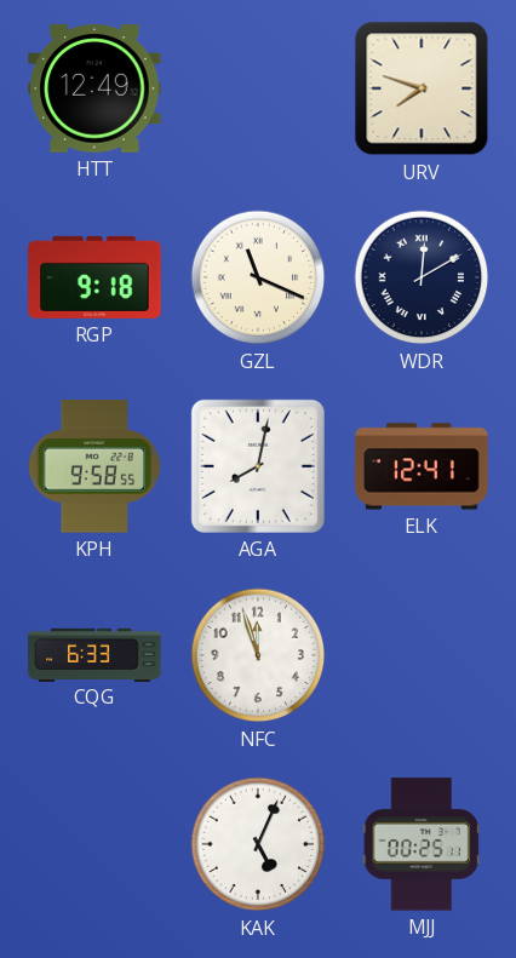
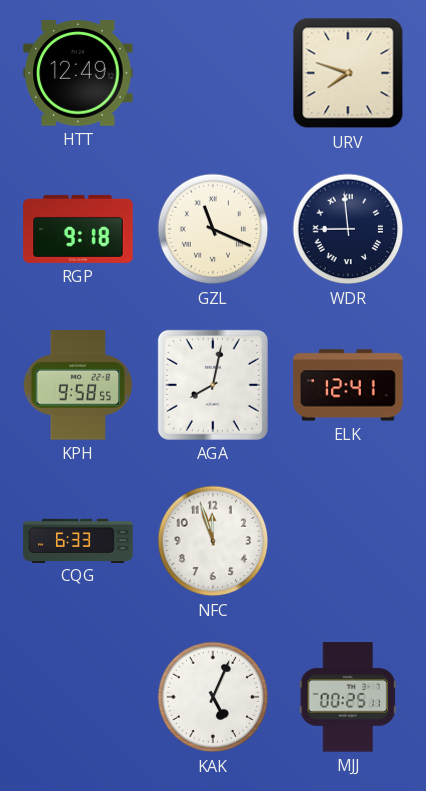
WDR: 12:10 -> 8:59 (348, 229)
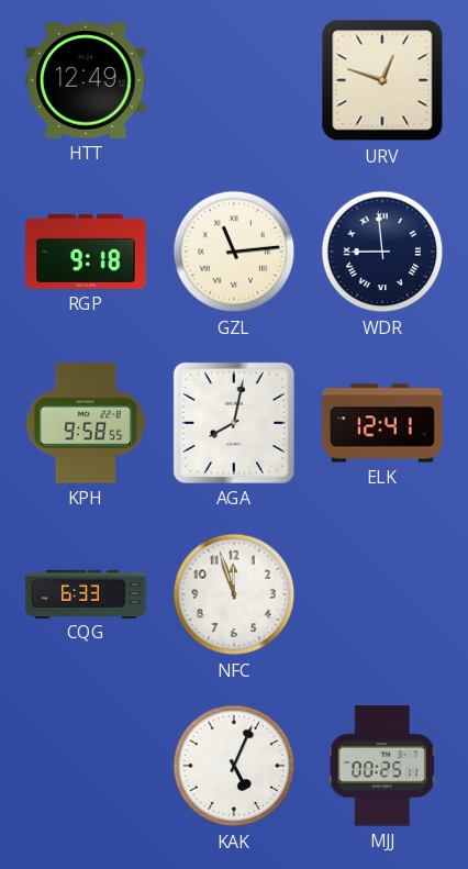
URV: 7:48 -> 12:48 (382, 80)
GZL: 11:19 -> 11:14 (234, 252)
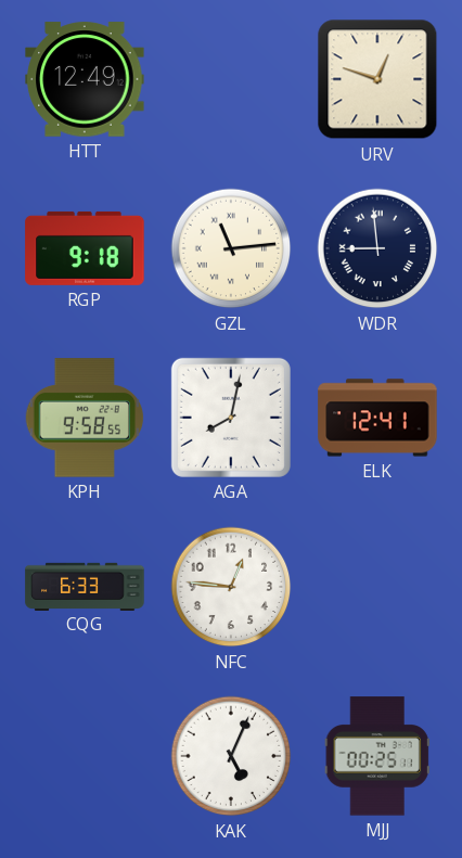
NFC: 11:57 -> 12:46 (231, 587)
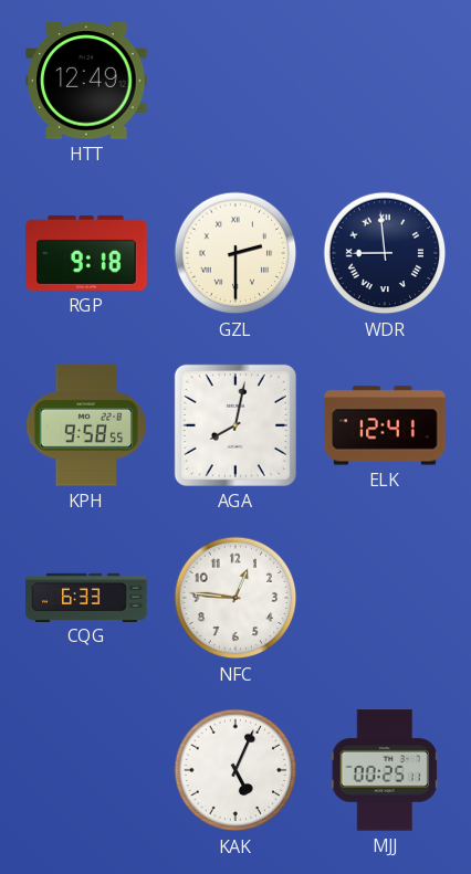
URV: 12:48 -> none (377, 79)
GZL: 11:14 -> 2:30 (236, 253)
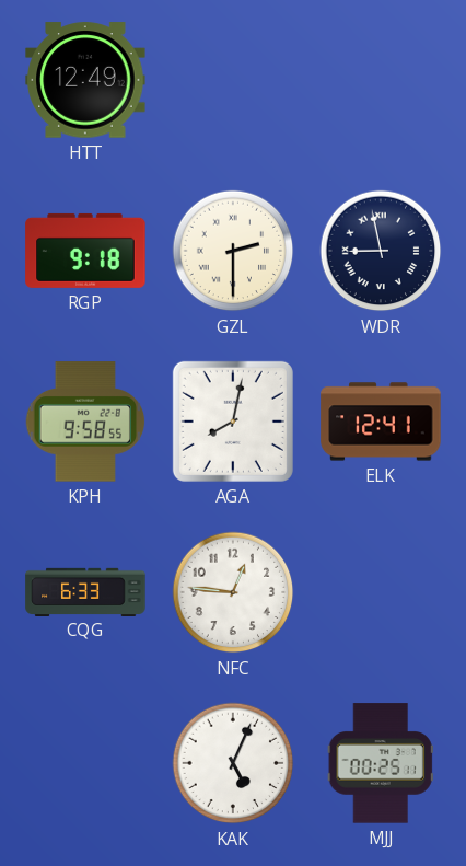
WDR: 8:59 -> 8:58 (381, 251)
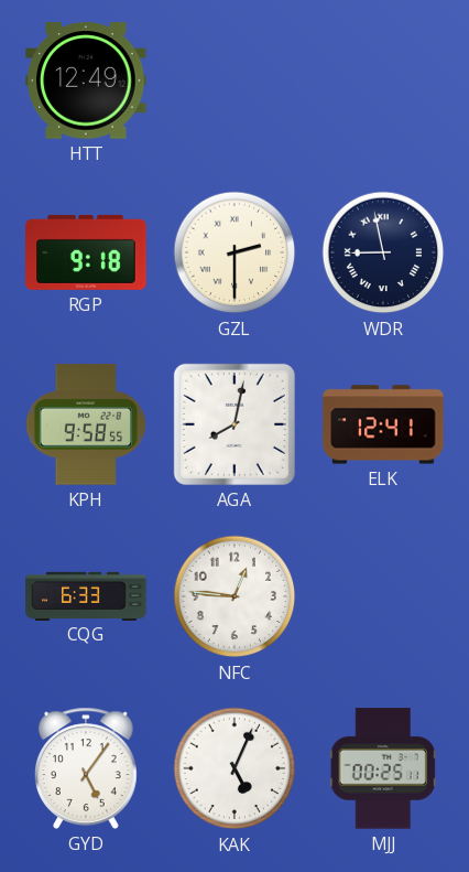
GYD: none -> 5:06 (86, 768)
